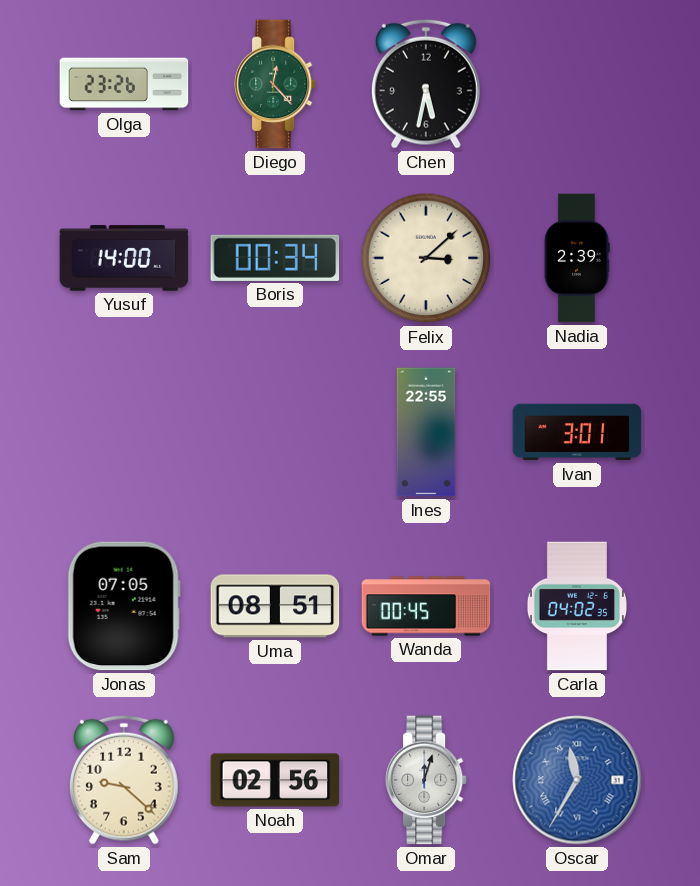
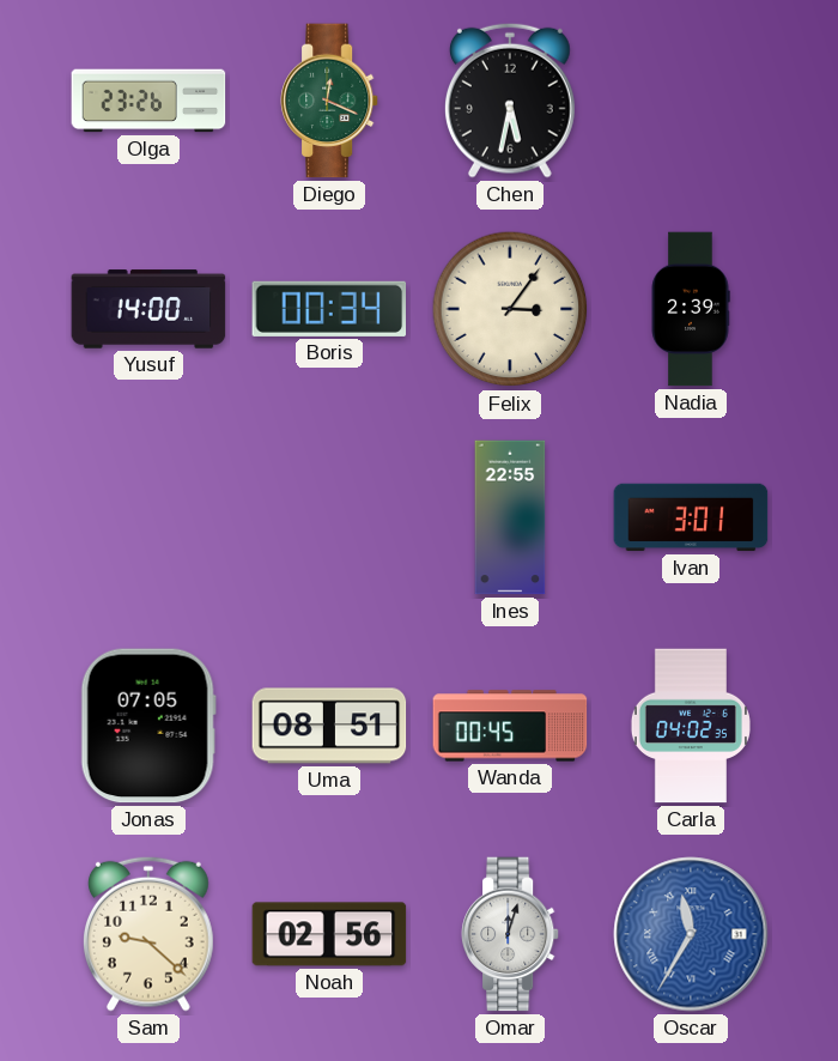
Diego: 12:23 -> 12:19 (329, 101)
Felix: 3:08 -> 3:06 (510, 309)
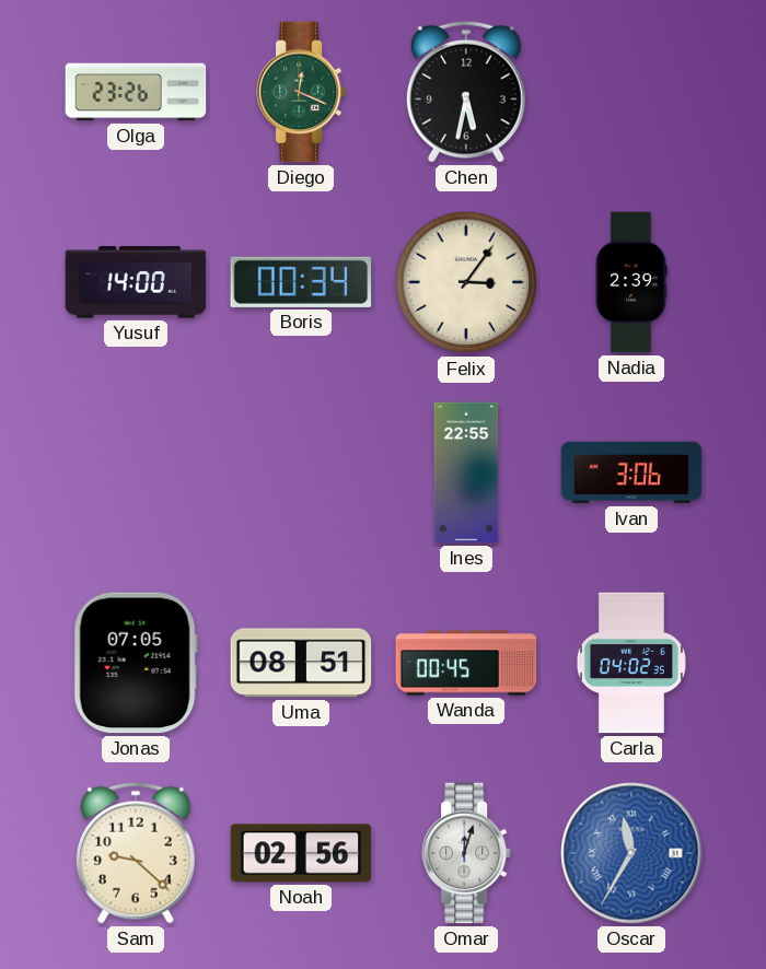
Ivan: 3:01 -> 3:06 (631, 472)
